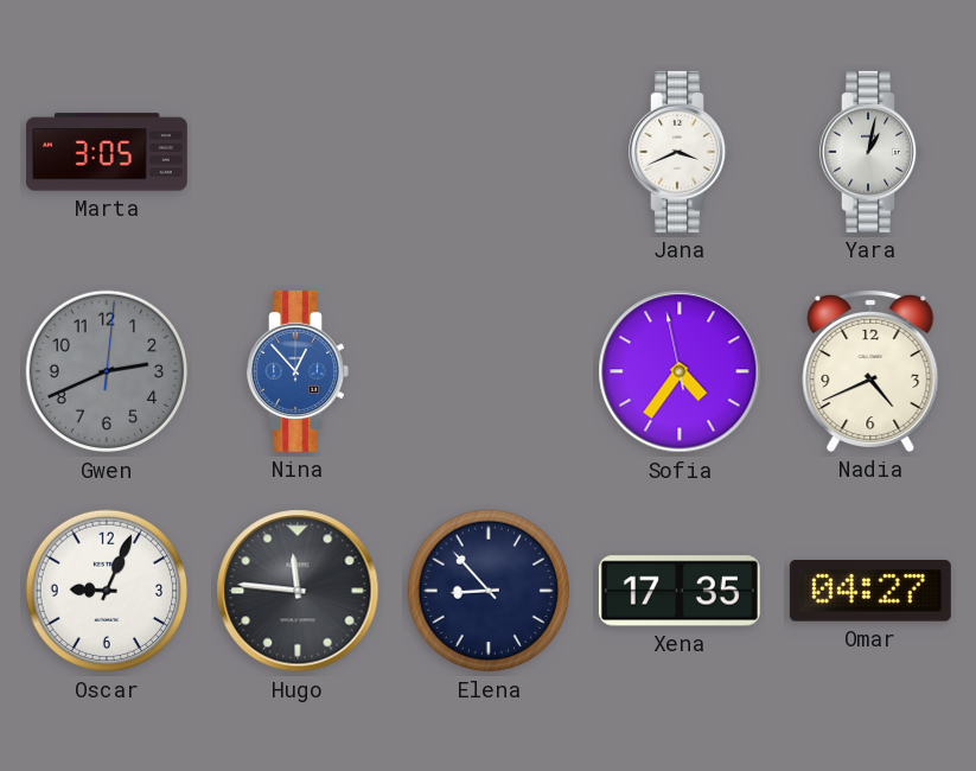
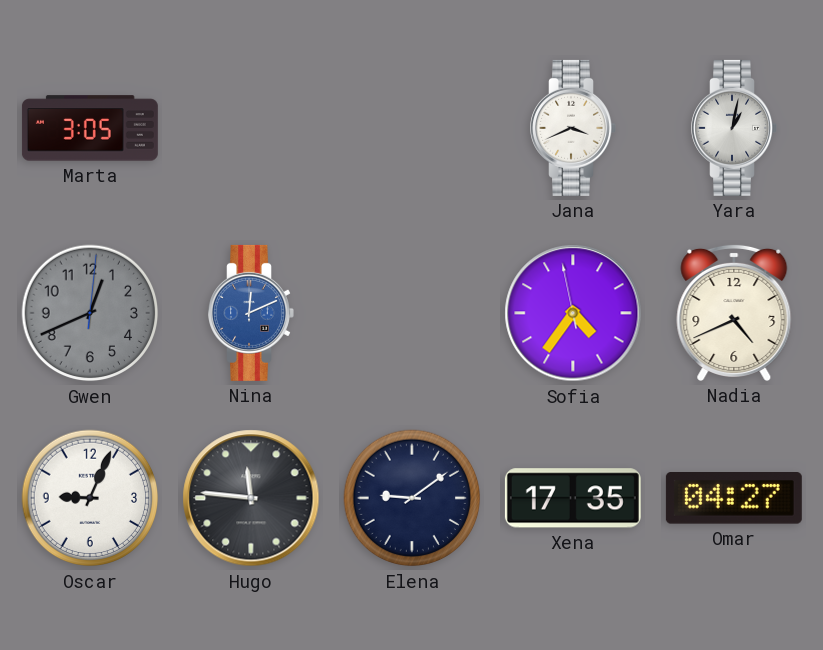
Gwen: 2:41 -> 12:41 (90, 313)
Nina: 12:53 -> 12:11 (251, 313)
Elena: 8:53 -> 9:09 (412, 498)
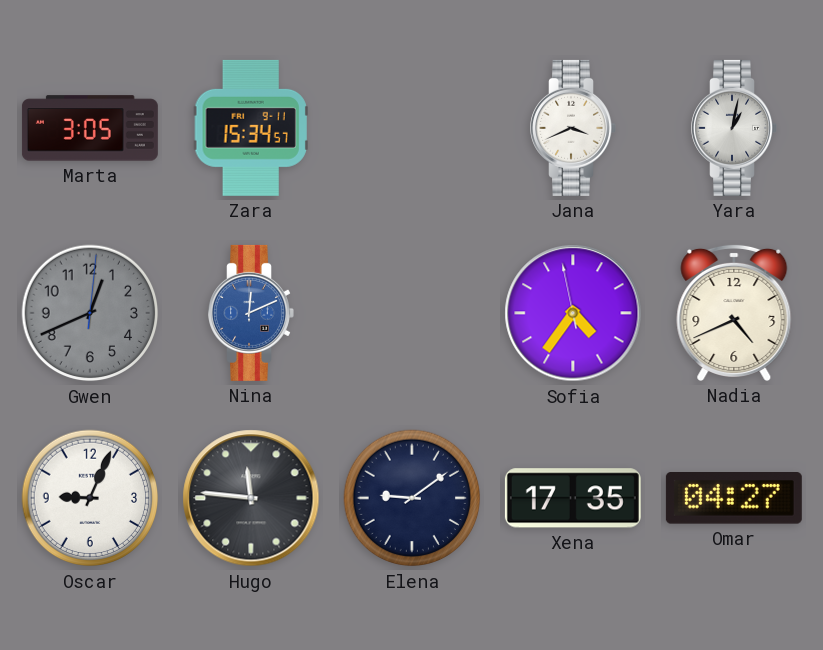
Zara: none -> 15:34 (251, 128)
